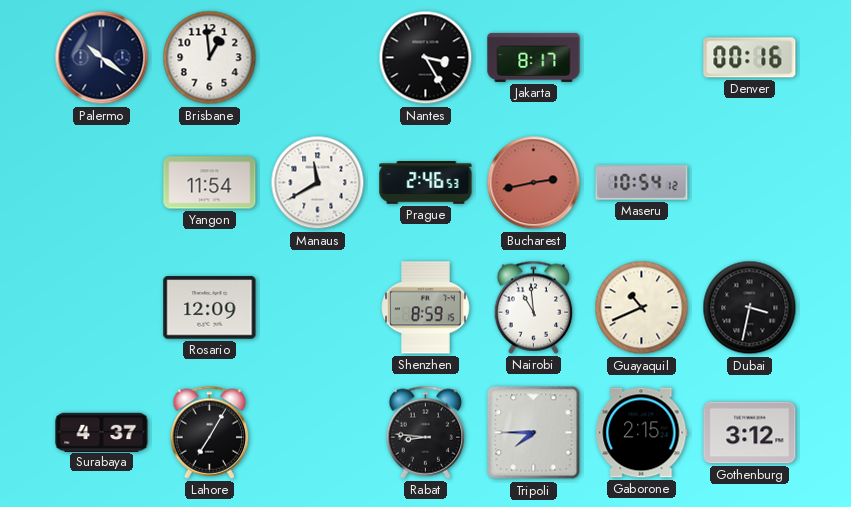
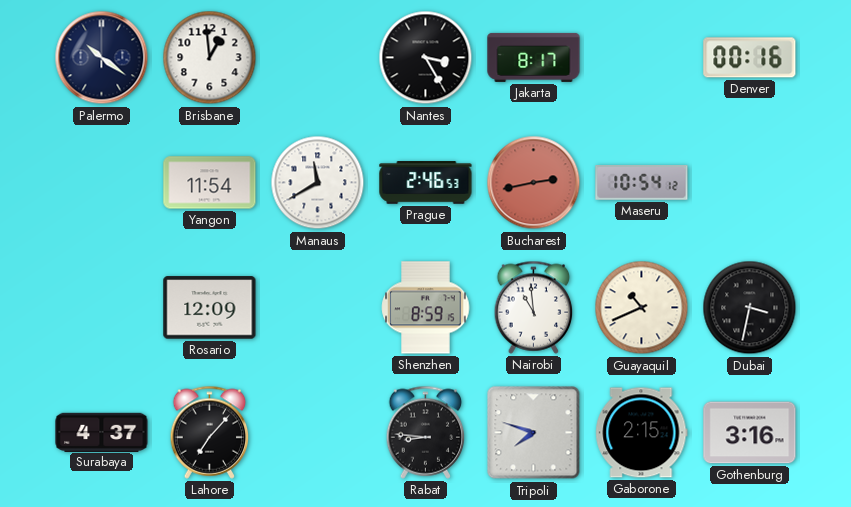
Lahore: 7:05 -> 7:07 (210, 432)
Tripoli: 7:45 -> 7:48 (534, 433)
Gothenburg: 3:12 -> 3:16 (750, 433)
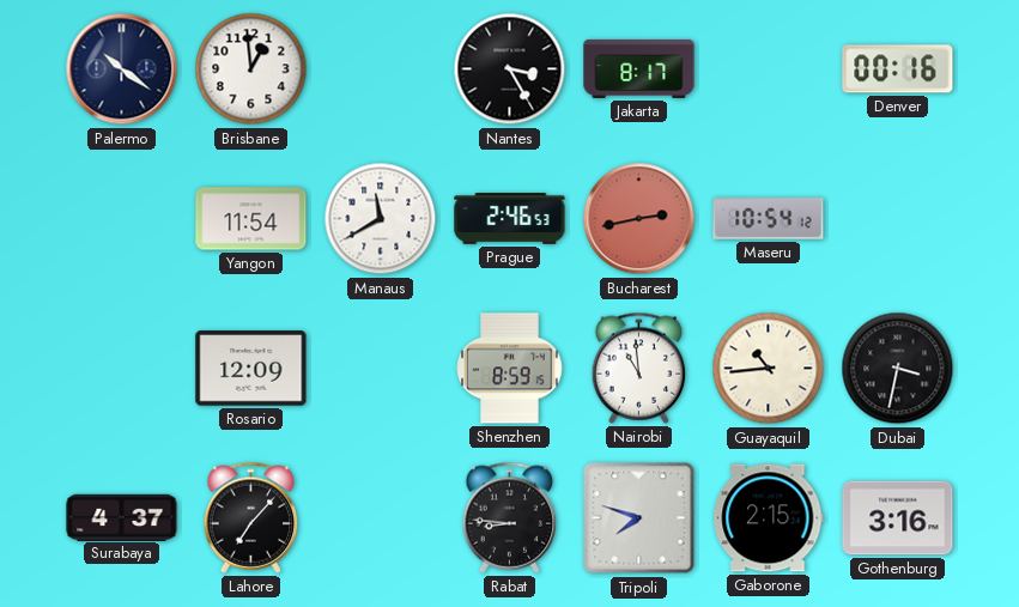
Guayaquil: 10:41 -> 10:44 (769, 369)
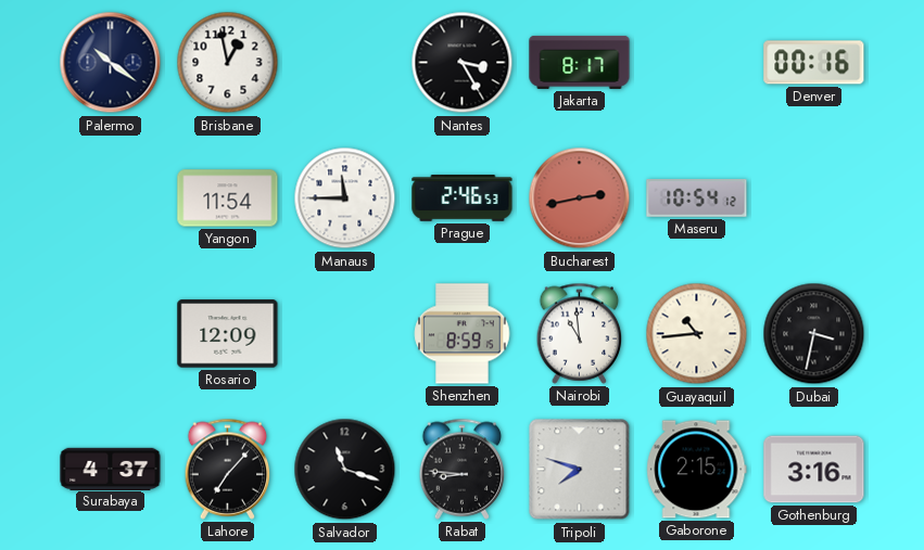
Brisbane: 12:59 -> 12:58 (228, 63)
Manaus: 11:40 -> 11:45 (345, 199)
Salvador: none -> 11:18 (345, 470)
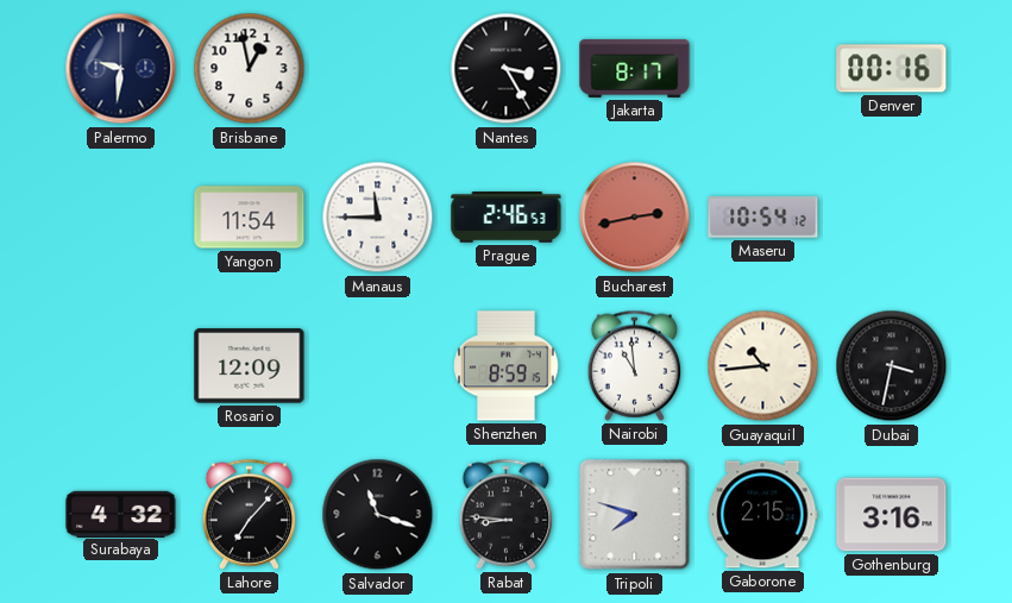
Palermo: 10:21 -> 9:31 (121, 69)
Surabaya: 4:37 -> 4:32 (121, 514)
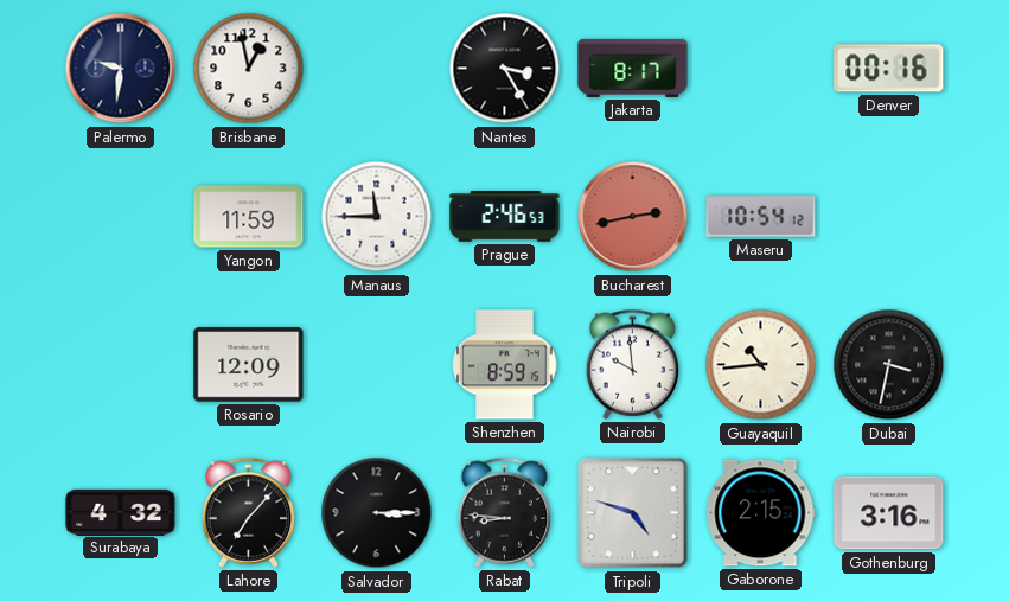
Yangon: 11:54 -> 11:59 (249, 217)
Nairobi: 10:59 -> 9:59 (633, 364)
Salvador: 11:18 -> 3:15 (377, 513)
Tripoli: 7:48 -> 4:48 (633, 513)
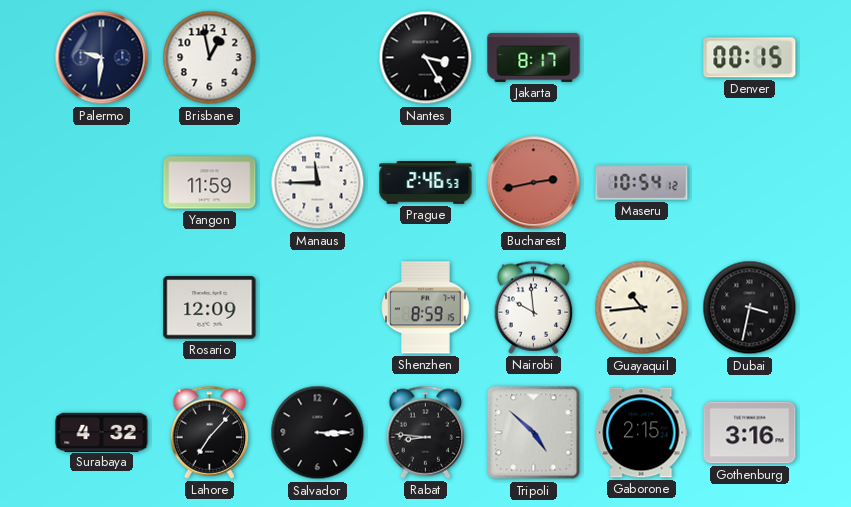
Denver: 00:16 -> 00:15 (750, 58)
Tripoli: 4:48 -> 4:52 (534, 433)
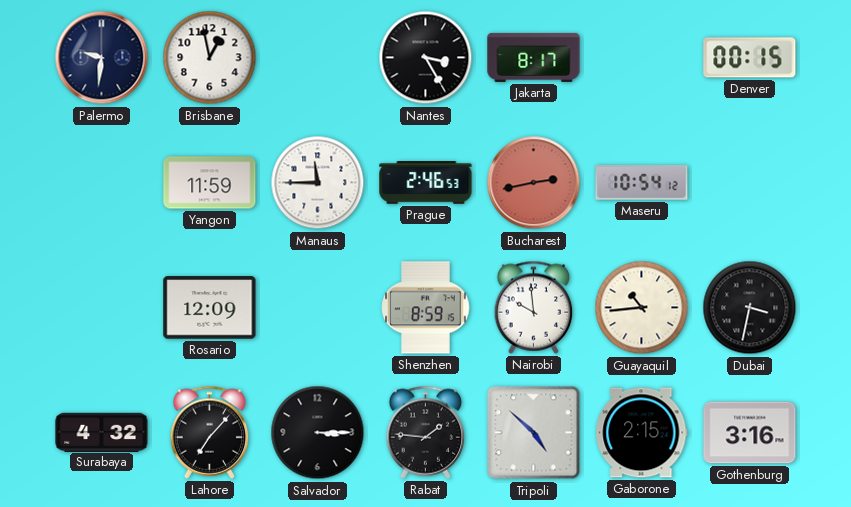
Rabat: 8:46 -> 1:46 (426, 432)
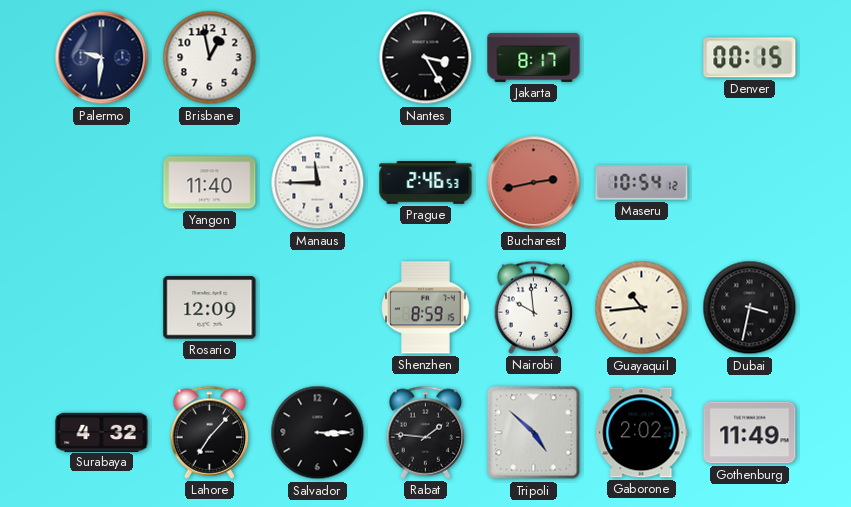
Yangon: 11:59 -> 11:40 (210, 183)
Gaborone: 2:15 -> 2:02 (642, 433)
Gothenburg: 3:16 -> 11:49 (750, 433)
